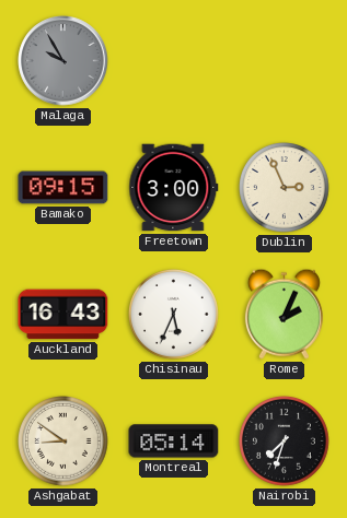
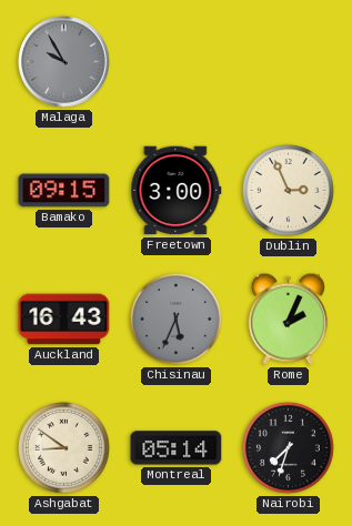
Chisinau dial: white -> grey (177, 320)
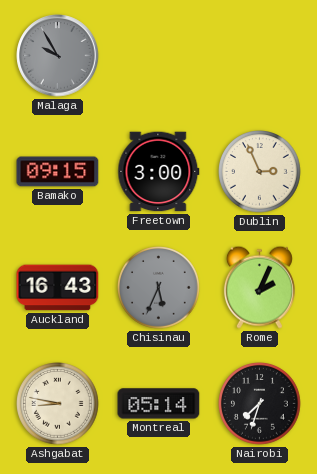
Ashgabat: 8:51 -> 8:47 (58, 404)
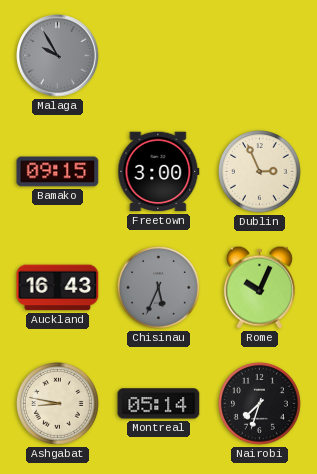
Rome: 2:04 -> 10:04 (259, 287)
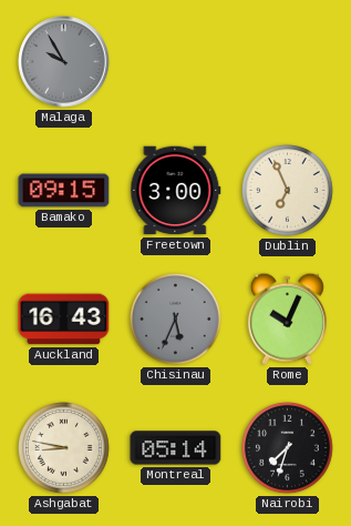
Dublin: 2:56 -> 6:56 (288, 191)
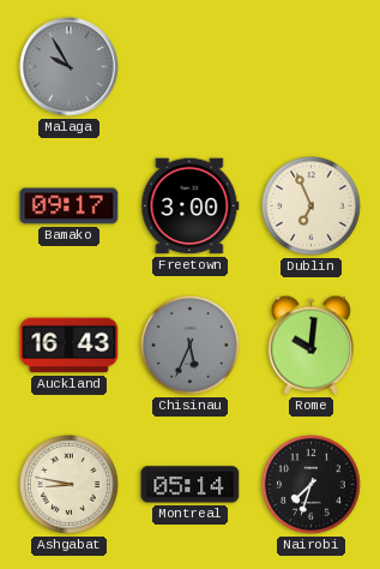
Bamako: 09:15 -> 09:17 (70, 206)
Rome: 10:04 -> 10:01 (310, 345)
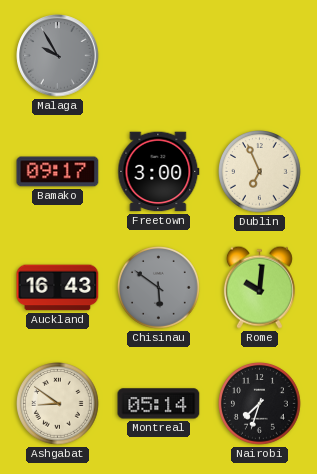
Chisinau: 5:34 -> 5:51 (159, 288)
Ashgabat: 8:47 -> 8:51 (58, 404)
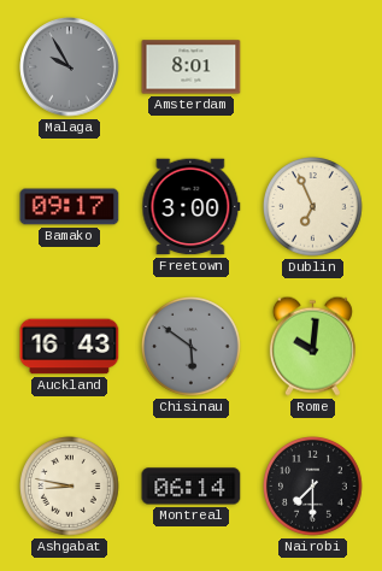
Amsterdam: none -> 8:01 (192, 67)
Ashgabat: 8:51 -> 8:47 (70, 487)
Montreal: 05:14 -> 06:14 (192, 487)
Nairobi: 7:33 -> 7:30 (313, 487)
